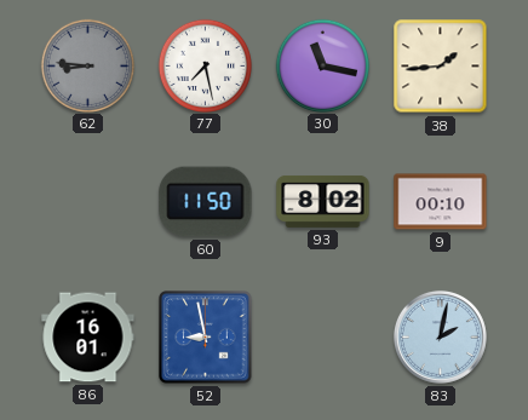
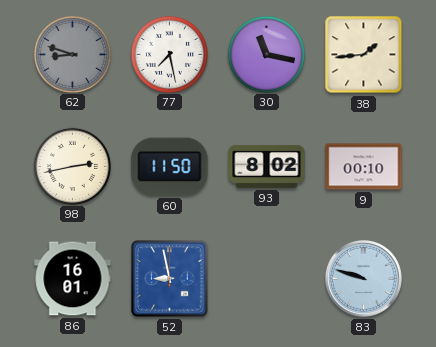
62: 8:46 -> 8:48 (72, 54)
98: none -> 2:43 (72, 166)
83: 2:02 -> 9:48 (363, 278)
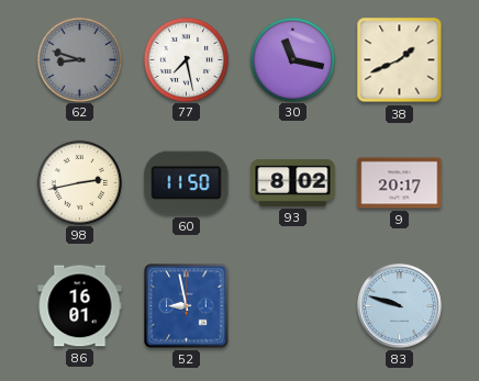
38: 1:44 -> 1:41 (400, 60)
9: 00:10 -> 20:17 (400, 183)
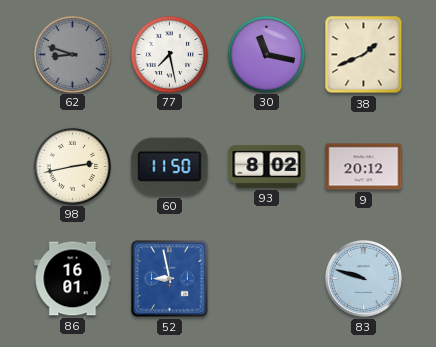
9: 20:17 -> 20:12 (364, 167)
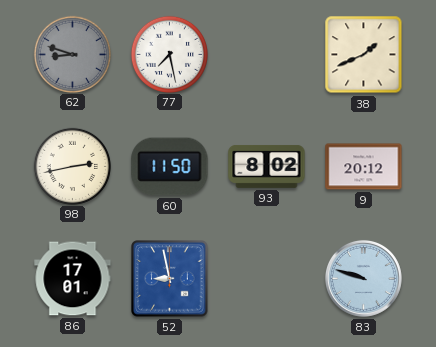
30: 11:17 -> none (266, 54)
86: 16:01 -> 17:01 (73, 279)
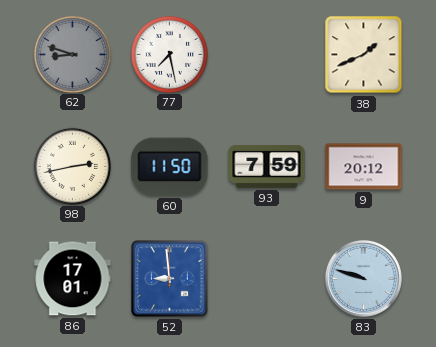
93: 8:02 -> 7:59 (267, 166)
52: 8:58 -> 8:59 (170, 279)
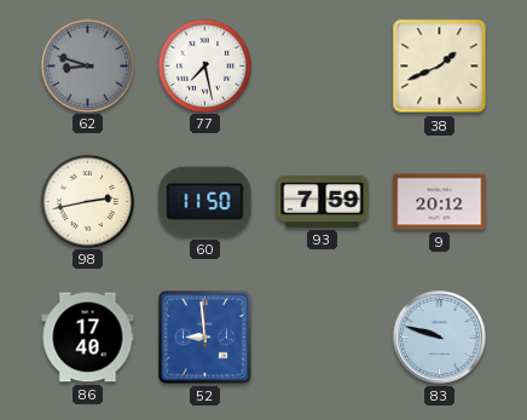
86: 17:01 -> 17:40 (88, 338)
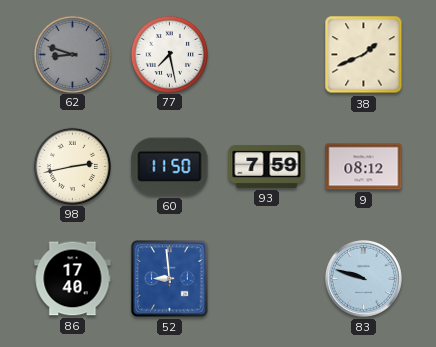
9: 20:12 -> 08:12 (364, 167)
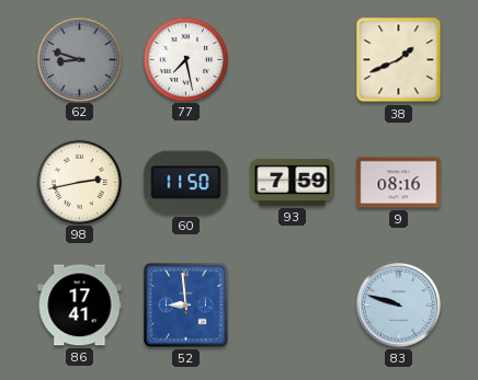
9: 08:12 -> 08:16 (399, 183)
86: 17:40 -> 17:41 (80, 306)
